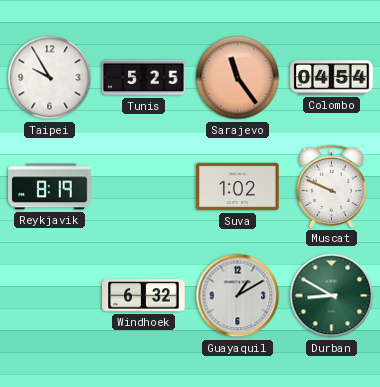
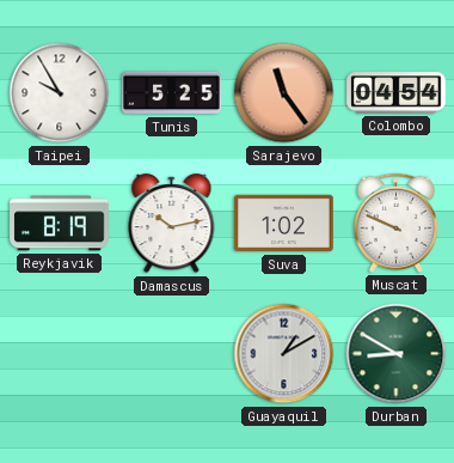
Damascus: none -> 10:13 (172, 224)
Windhoek: 6:32 -> none (144, 296)
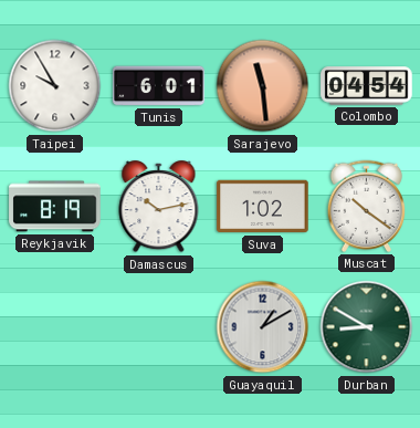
Tunis: 5:25 -> 6:01 (159, 86)
Sarajevo: 11:24 -> 11:29 (263, 86)
Muscat: 9:49 -> 10:21 (366, 206)
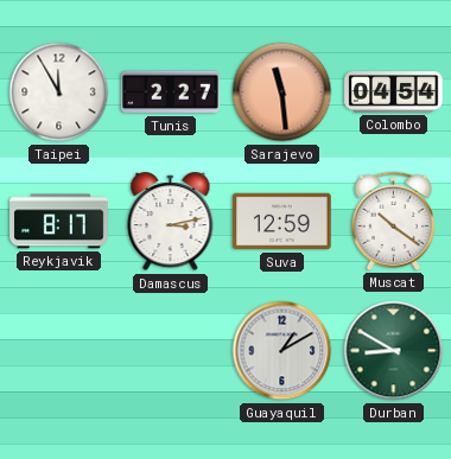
Taipei: 9:55 -> 11:55 (59, 93)
Tunis: 6:01 -> 2:27 (171, 93)
Reykjavik: 8:19 -> 8:17 (59, 222)
Damascus: 10:13 -> 3:13 (171, 222)
Suva: 1:02 -> 12:59 (282, 222)
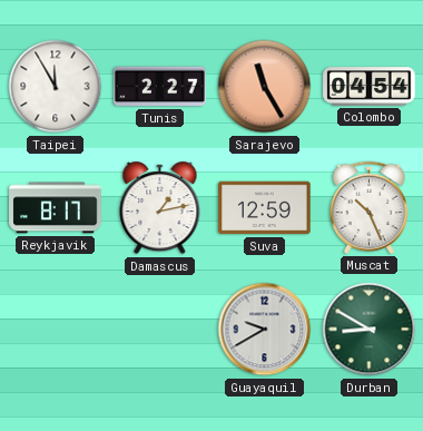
Sarajevo: 11:29 -> 11:25 (265, 87)
Damascus: 3:13 -> 1:13 (160, 208)
Muscat: 10:21 -> 10:26 (368, 207)
Guayaquil: 1:10 -> 9:40 (265, 330)
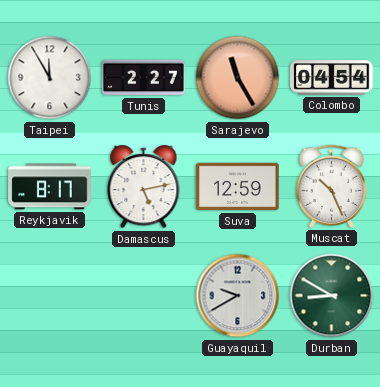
Damascus: 1:13 -> 5:13 (144, 187)
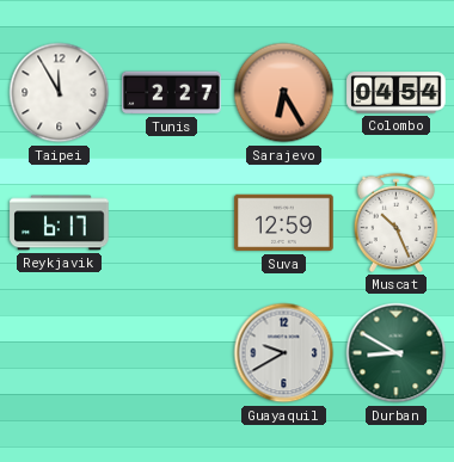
Sarajevo: 11:25 -> 6:25 (284, 93)
Reykjavik: 8:17 -> 6:17 (60, 223)
Damascus: 5:13 -> none (144, 187)
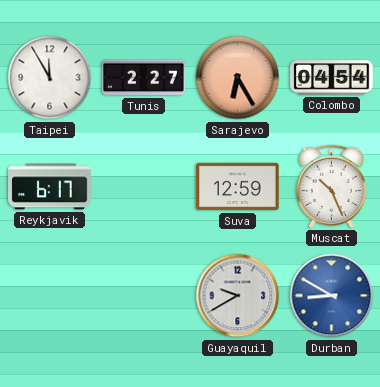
Durban dial: green -> blue (332, 296)
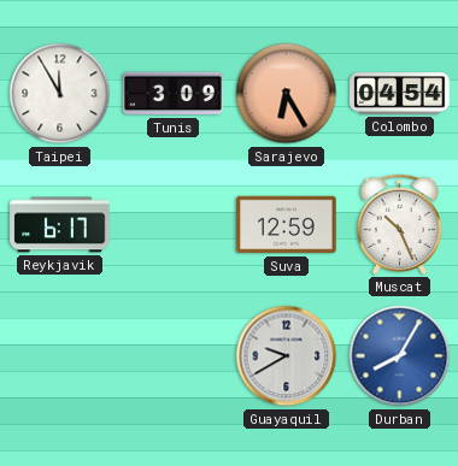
Tunis: 2:27 -> 3:09 (174, 94)
Durban: 8:50 -> 8:05 (400, 356)
